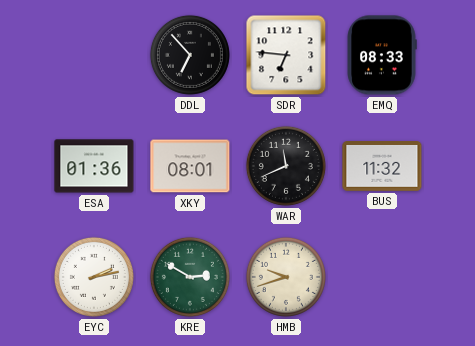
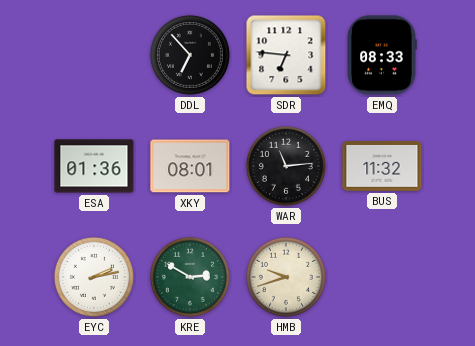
WAR: 11:41 -> 11:14 (286, 166)
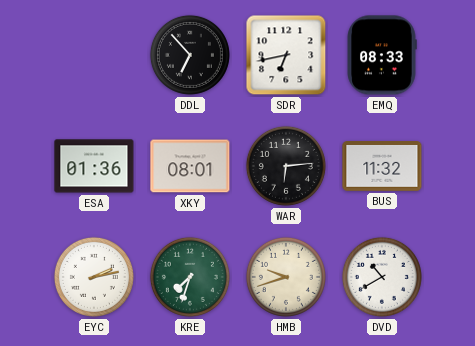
SDR: 6:46 -> 6:43 (286, 55)
WAR: 11:14 -> 6:14 (286, 166)
KRE: 2:50 -> 7:33 (190, 277)
DVD: none -> 10:40 (382, 277)
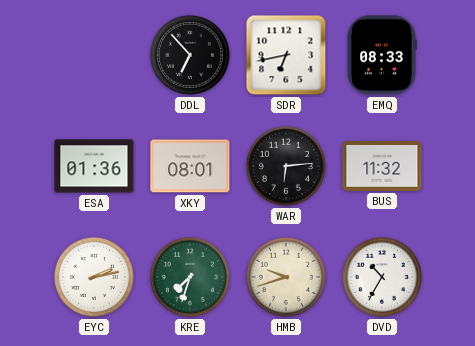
DVD: 10:40 -> 10:35 (382, 277)
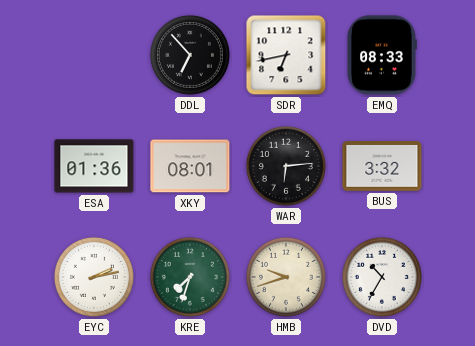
BUS: 11:32 -> 3:32 (382, 167)
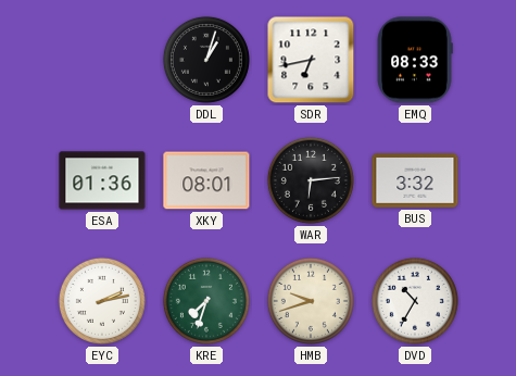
DDL: 6:53 -> 1:03 (206, 60)
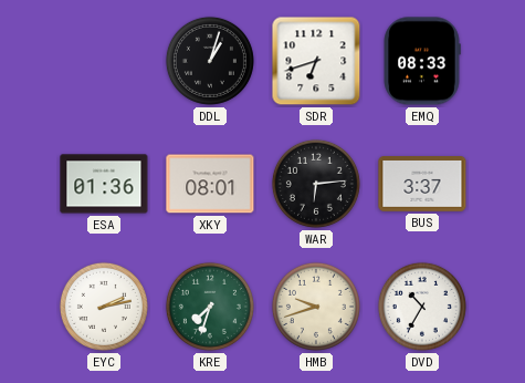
SDR: 6:43 -> 6:42 (316, 61)
BUS: 3:32 -> 3:37 (422, 185)
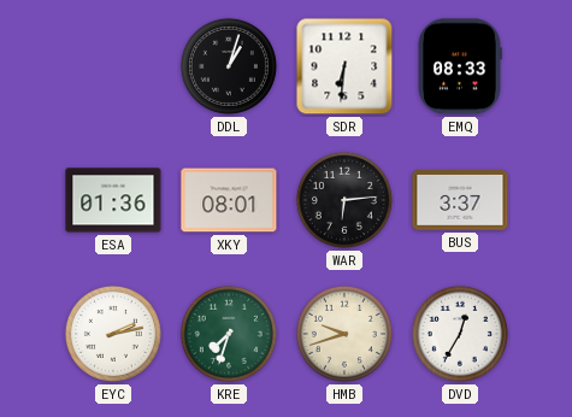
SDR: 6:42 -> 6:31 (344, 66)
DVD: 10:35 -> 12:35 (460, 334)
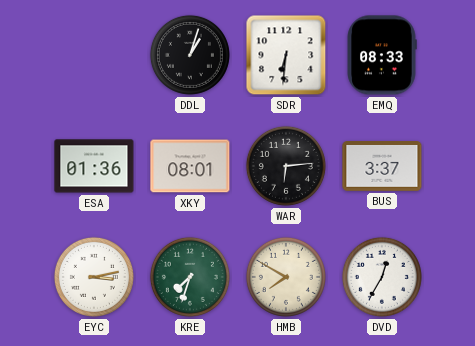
EYC: 2:13 -> 3:13 (94, 277)
HMB: 9:42 -> 7:50 (286, 277)
